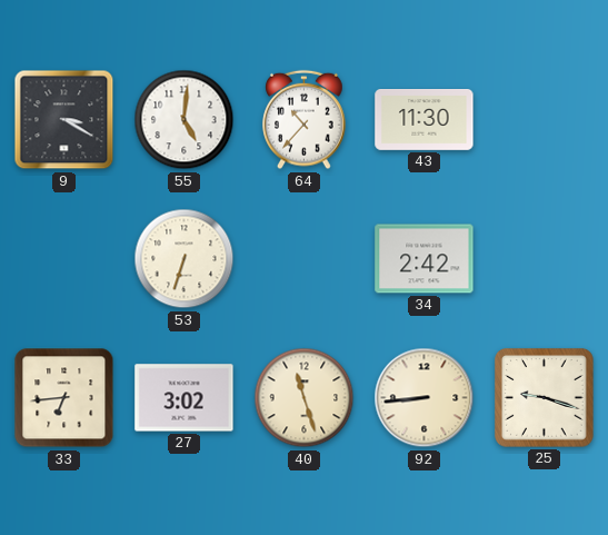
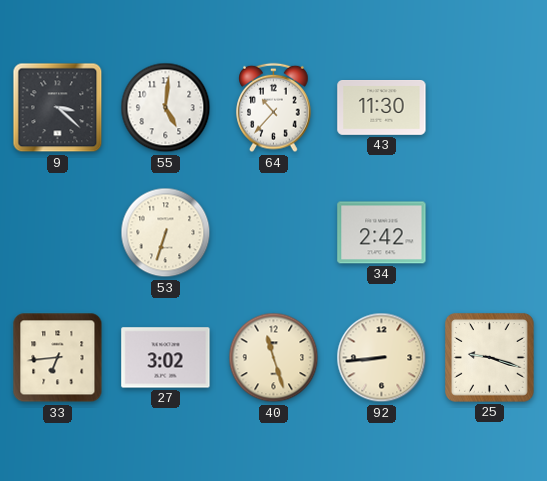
9: 3:20 -> 3:22 (58, 108)
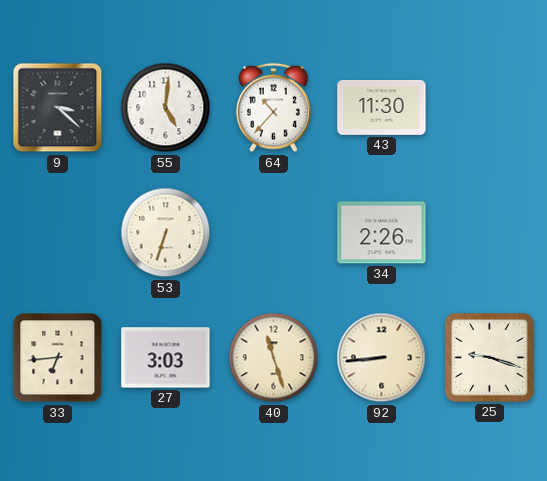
34: 2:42 -> 2:26 (382, 233)
27: 3:02 -> 3:03 (166, 358)
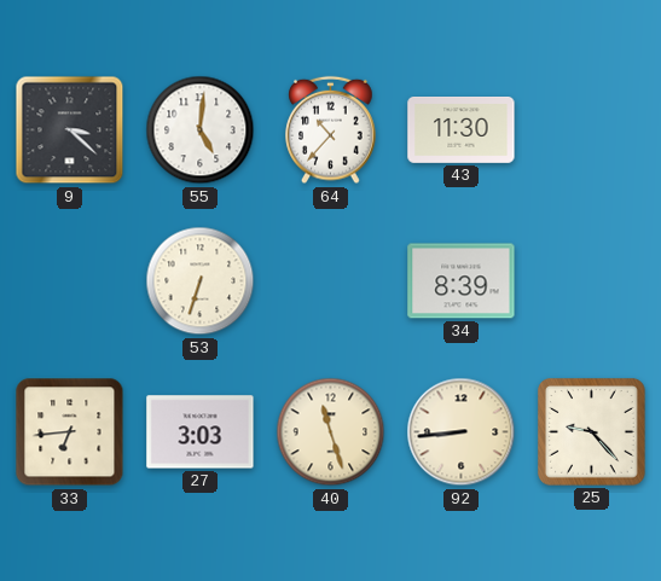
34: 2:26 -> 8:39 (462, 281)
25: 9:18 -> 9:23 (592, 432)
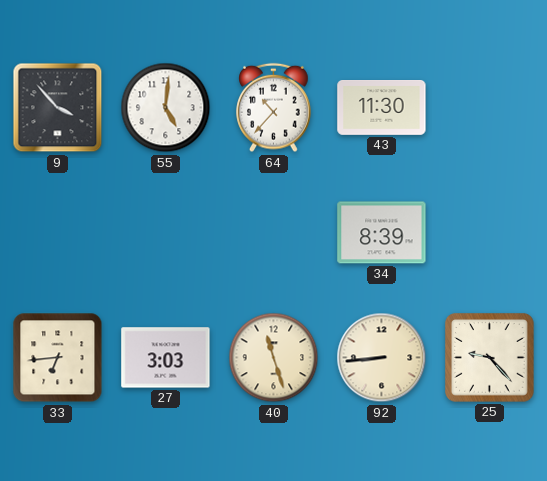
9: 3:22 -> 3:53 (58, 108)
53: 6:33 -> none (201, 281)
